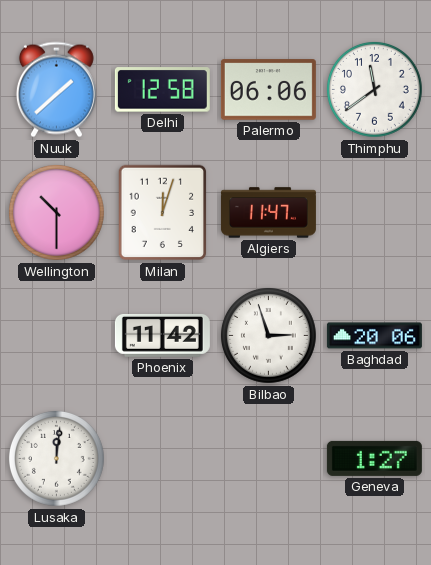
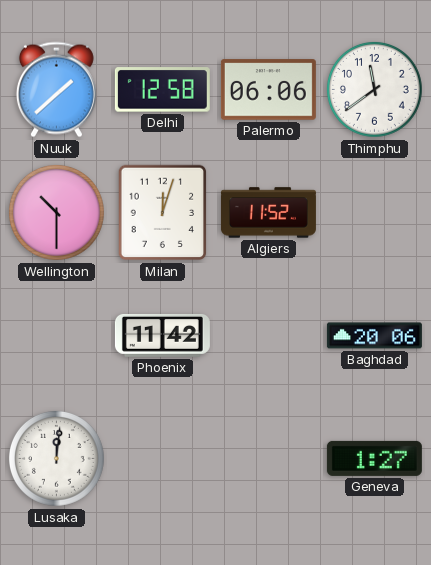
Algiers: 11:47 -> 11:52 (268, 213)
Bilbao: 2:57 -> none (268, 335)
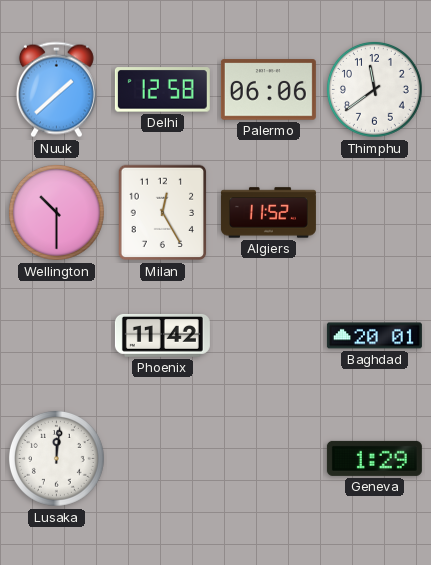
Milan: 12:03 -> 12:25 (163, 213)
Baghdad: 20:06 -> 20:01 (374, 336)
Geneva: 1:27 -> 1:29 (374, 458)
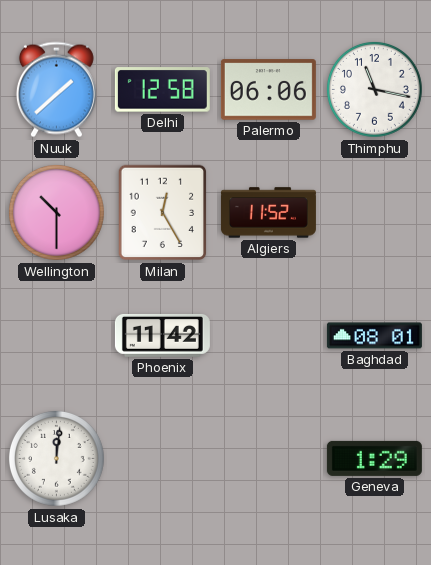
Thimphu: 11:39 -> 11:17 (374, 89)
Baghdad: 20:01 -> 08:01 (374, 336)
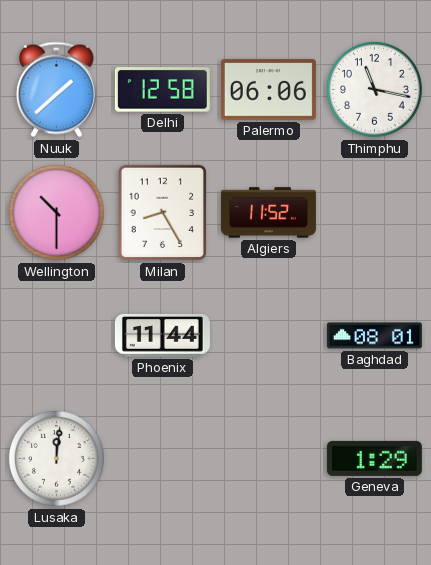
Milan: 12:25 -> 8:25 (163, 213)
Phoenix: 11:42 -> 11:44 (162, 336)
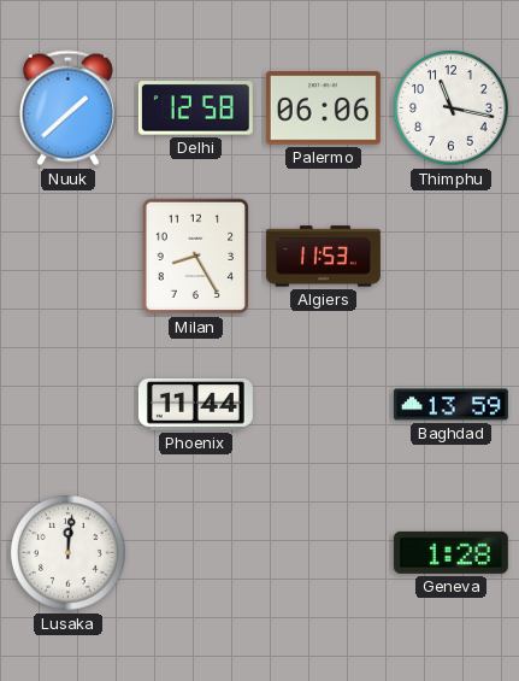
Wellington: 10:30 -> none (56, 212)
Algiers: 11:52 -> 11:53 (323, 257)
Baghdad: 08:01 -> 13:59 (450, 405)
Geneva: 1:29 -> 1:28 (450, 552)
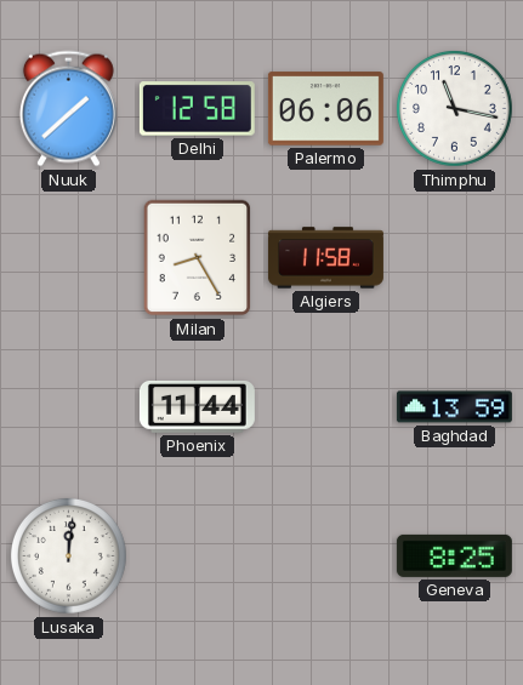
Algiers: 11:53 -> 11:58 (325, 258)
Geneva: 1:28 -> 8:25 (454, 555)
